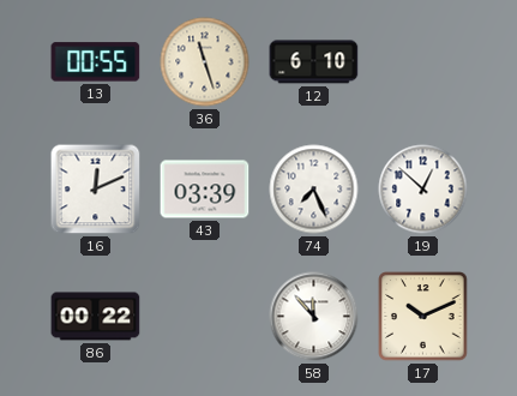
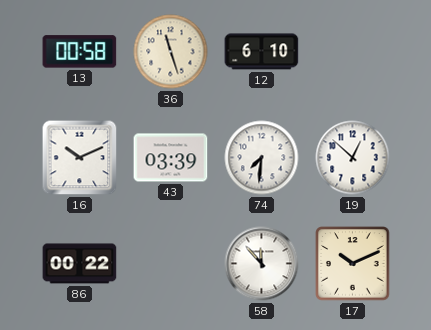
13: 00:55 -> 00:58 (80, 52)
16: 12:11 -> 10:11 (80, 158)
74: 7:26 -> 7:31 (262, 158)
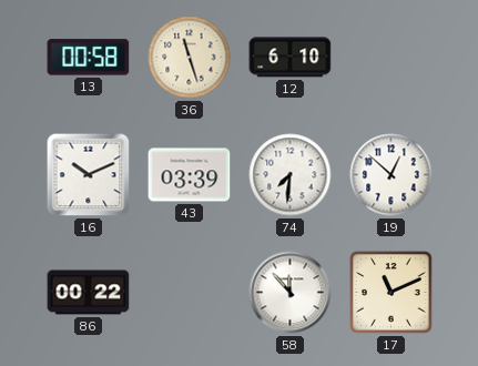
17: 10:11 -> 11:11 (391, 293)
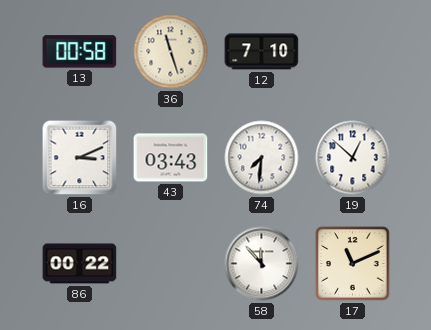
12: 6:10 -> 7:10 (262, 52)
16: 10:11 -> 3:11 (80, 158)
43: 03:39 -> 03:43 (171, 158)
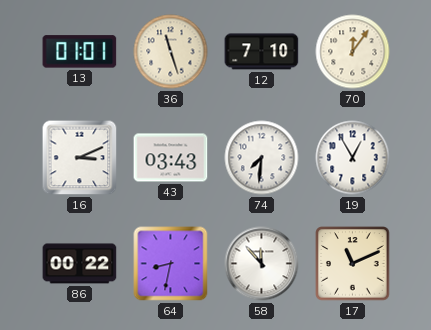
13: 00:58 -> 01:01 (80, 52)
70: none -> 12:06 (353, 52)
19: 12:52 -> 12:55 (353, 158)
64: none -> 8:32 (171, 264)
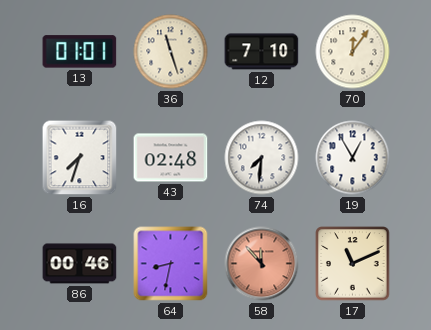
16: 3:11 -> 7:33 (80, 158)
43: 03:43 -> 02:48 (171, 158)
86: 00:22 -> 00:46 (80, 264)
58 dial: white -> salmon (262, 264)
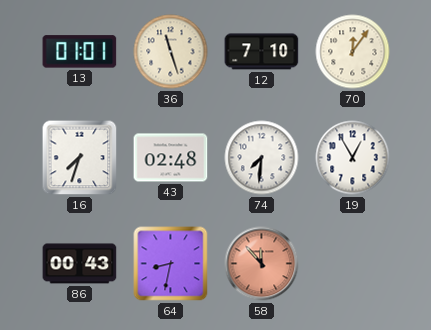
86: 00:46 -> 00:43 (80, 264)
17: 11:11 -> none (353, 264)
